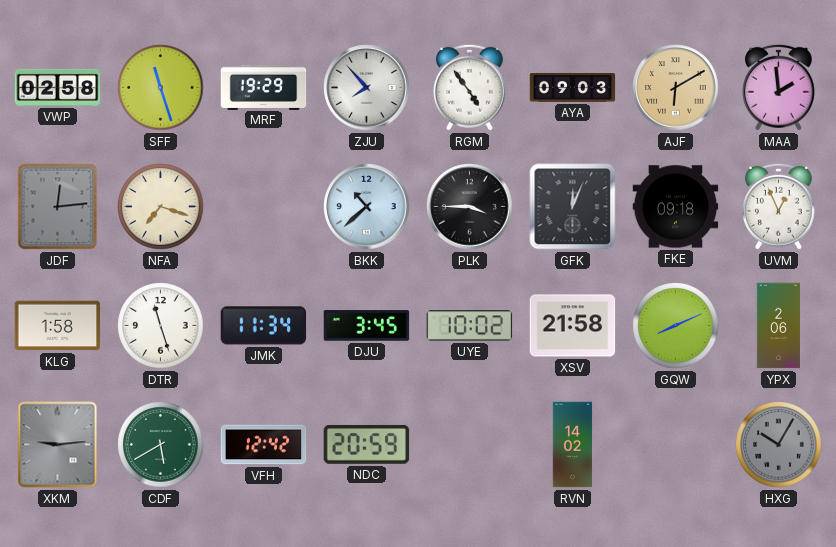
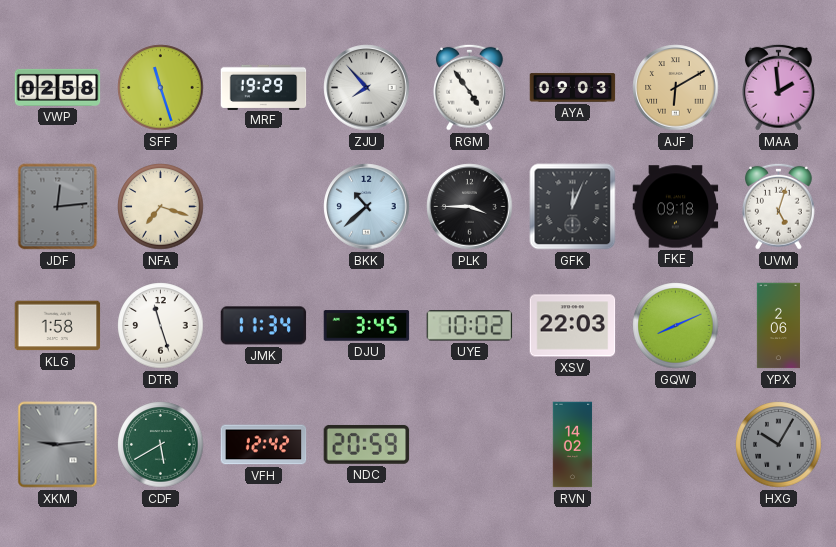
UVM: 12:56 -> 5:03 (779, 206)
XSV: 21:58 -> 22:03 (573, 326)
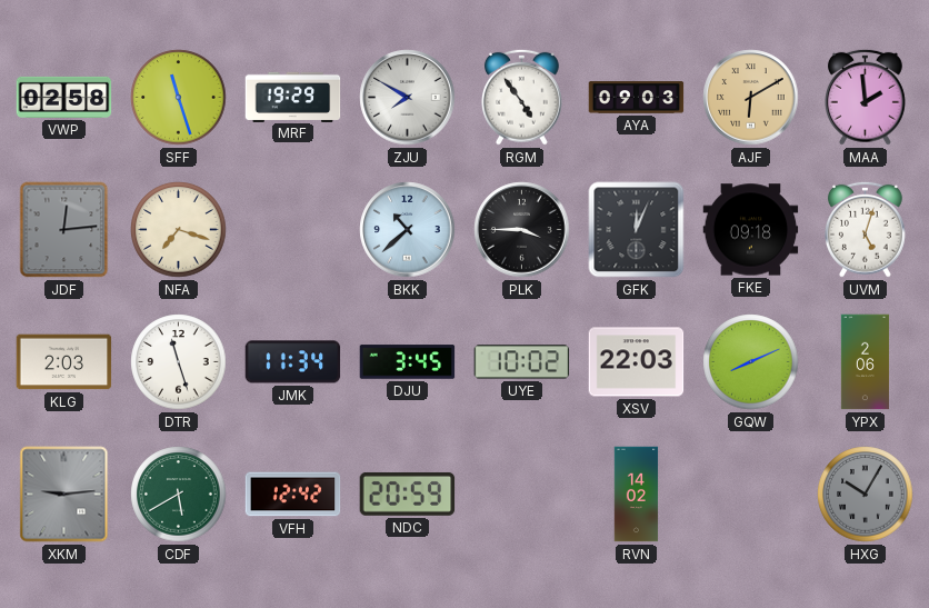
ZJU: 7:53 -> 7:50 (408, 98)
KLG: 1:58 -> 2:03 (64, 362)
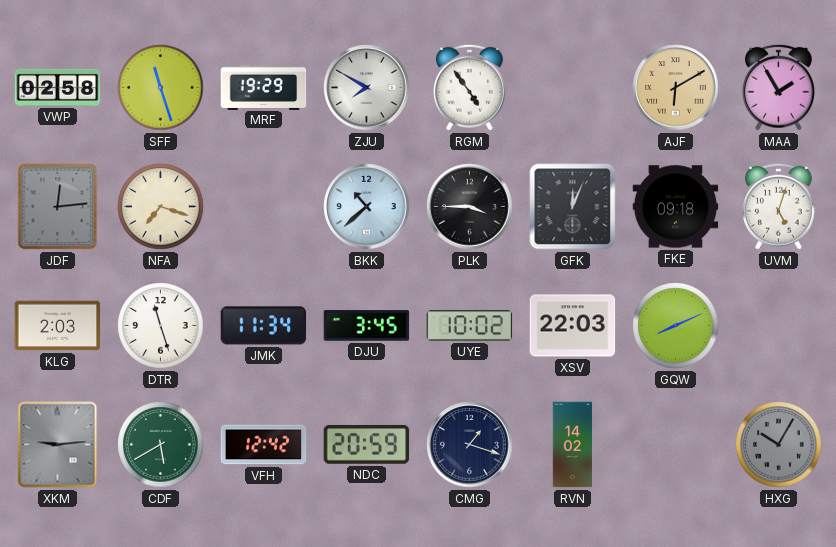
AYA: 09:03 -> none (637, 98)
MAA: 1:59 -> 1:55 (779, 87)
YPX: 2:06 -> none (865, 362)
CMG: none -> 1:18 (470, 445)
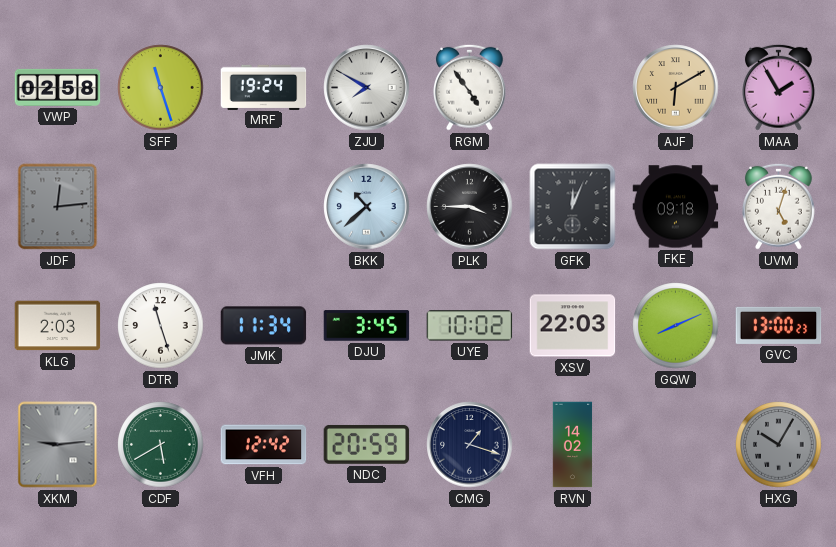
MRF: 19:29 -> 19:24 (264, 87)
NFA: 7:18 -> none (161, 207)
GVC: none -> 13:00 (779, 325)
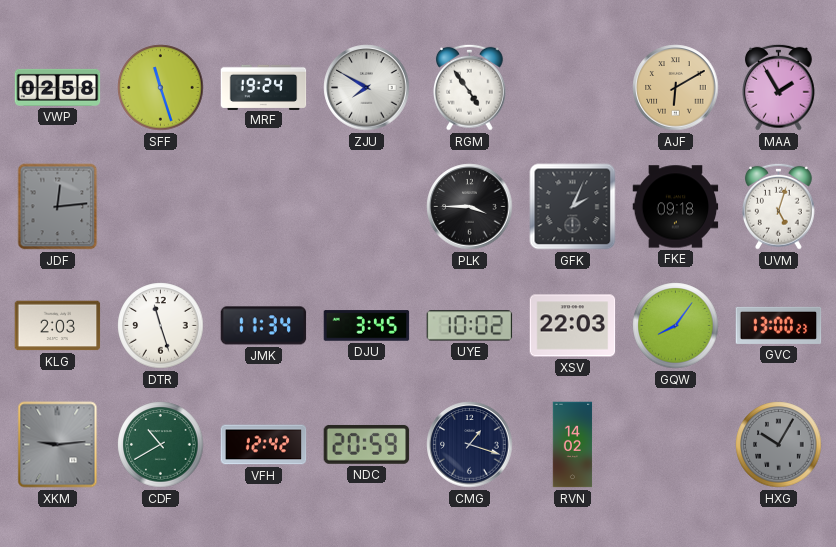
BKK: 10:38 -> none (367, 207)
GFK: 12:04 -> 2:04 (573, 207)
GQW: 8:11 -> 8:06 (676, 326)
CDF: 5:40 -> 10:40 (161, 445)
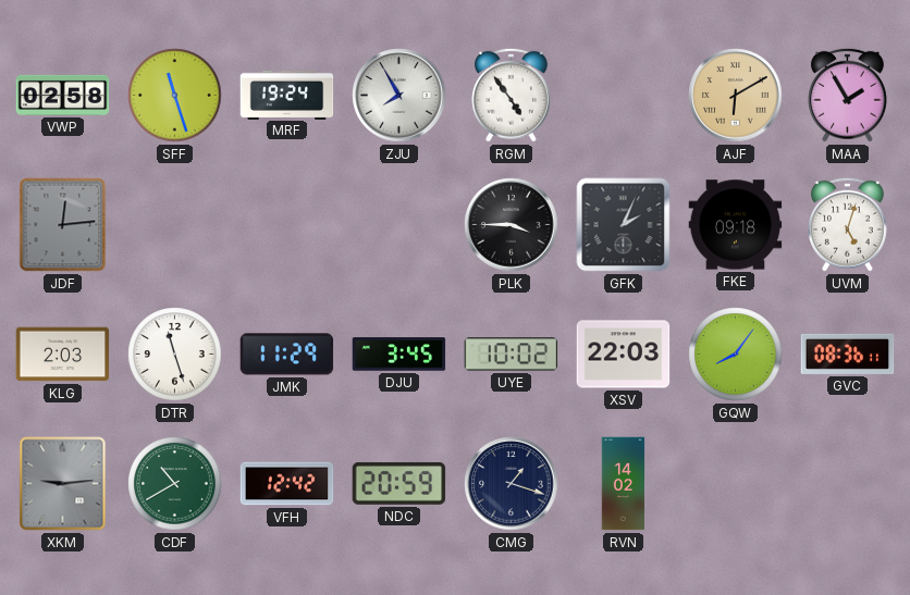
ZJU: 7:50 -> 7:55 (399, 96)
JMK: 11:34 -> 11:29 (287, 355)
GVC: 13:00 -> 08:36 (848, 354)
HXG: 10:05 -> none (779, 445)
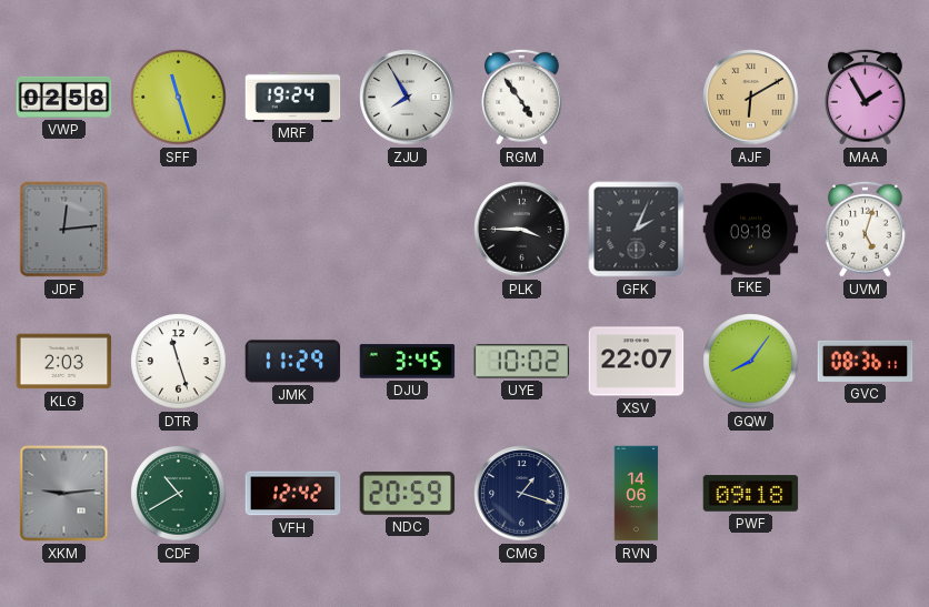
XSV: 22:03 -> 22:07 (637, 362)
RVN: 14:02 -> 14:06 (637, 494)
PWF: none -> 09:18 (751, 494)
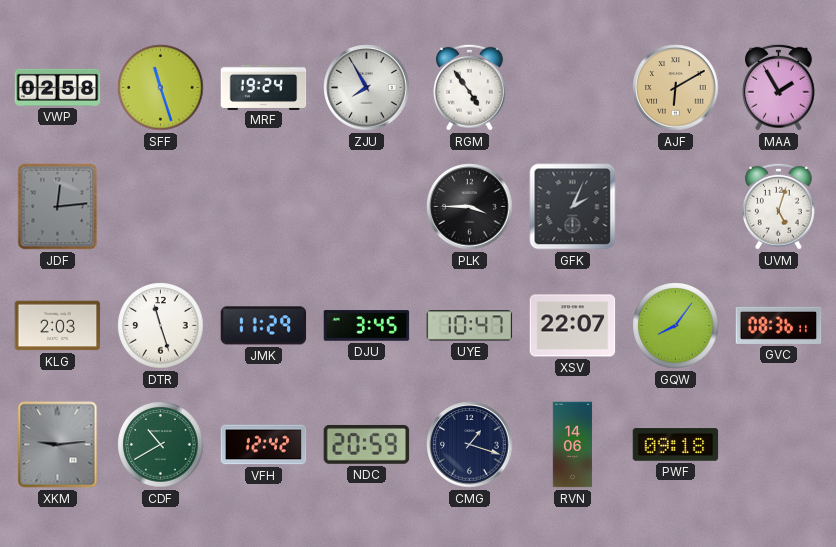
FKE: 09:18 -> none (751, 230)
UYE: 10:02 -> 10:47 (470, 326)
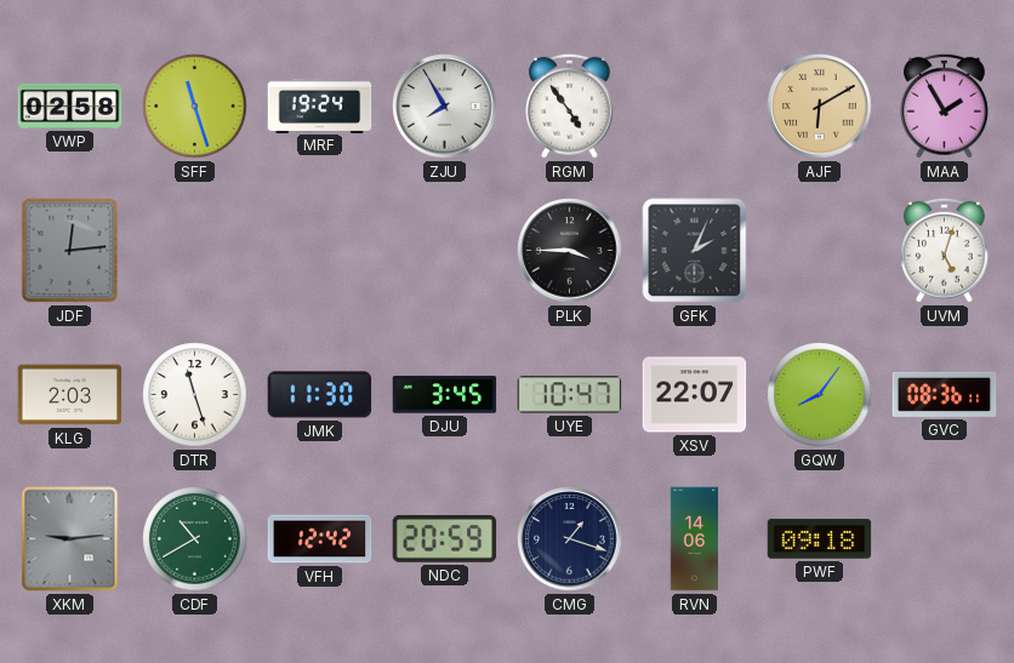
JMK: 11:29 -> 11:30 (320, 395)
